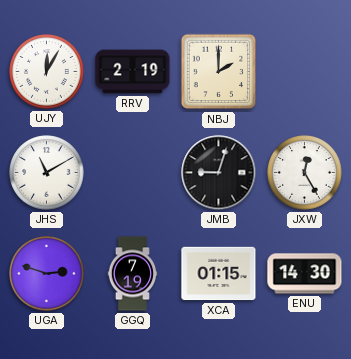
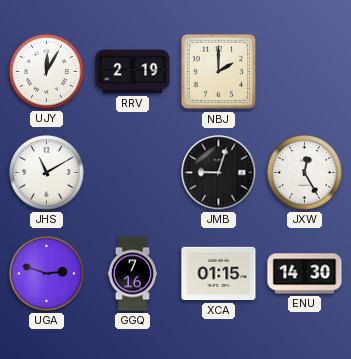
GGQ: 7:19 -> 7:16 (133, 274)
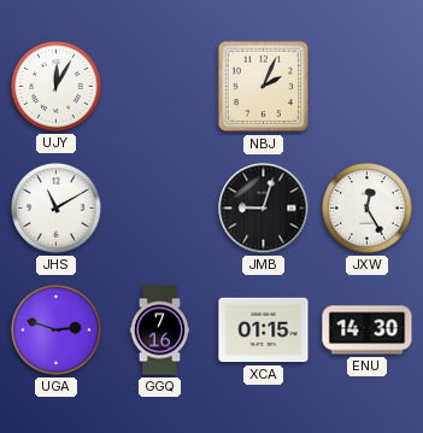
RRV: 2:19 -> none (133, 72)
NBJ: 2:00 -> 2:04 (264, 87)
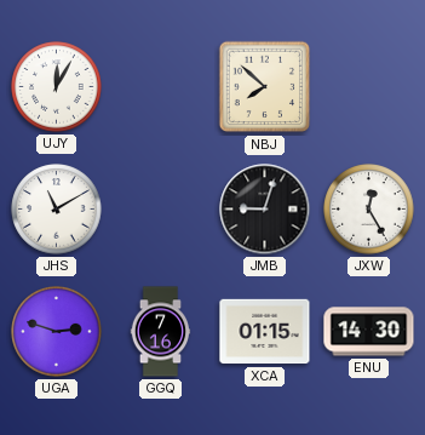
NBJ: 2:04 -> 7:52 (265, 87)
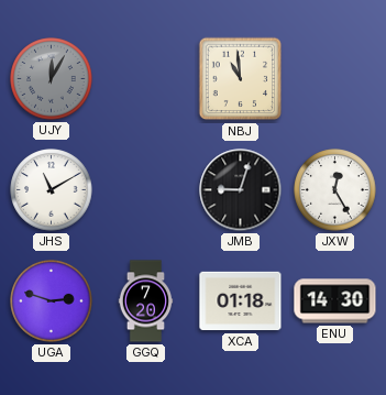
UJY dial: white -> grey (52, 79)
NBJ: 7:52 -> 10:59 (241, 79)
GGQ: 7:16 -> 7:20 (146, 301)
XCA: 01:15 -> 01:18 (241, 301)
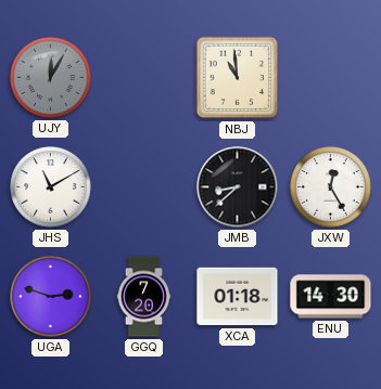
JMB: 9:03 -> 8:38 (238, 187)
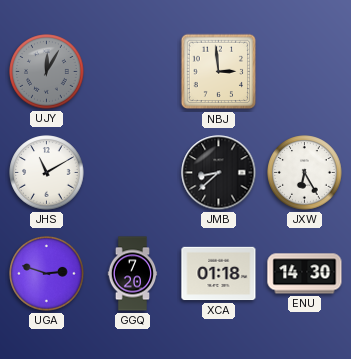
NBJ: 10:59 -> 2:59 (219, 72)
JXW: 12:25 -> 6:25 (305, 173)
